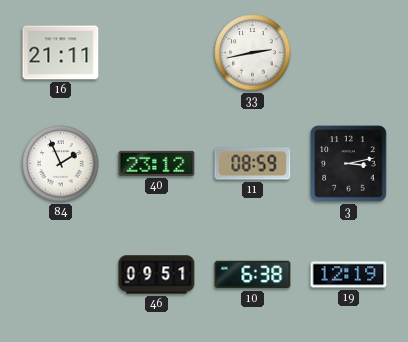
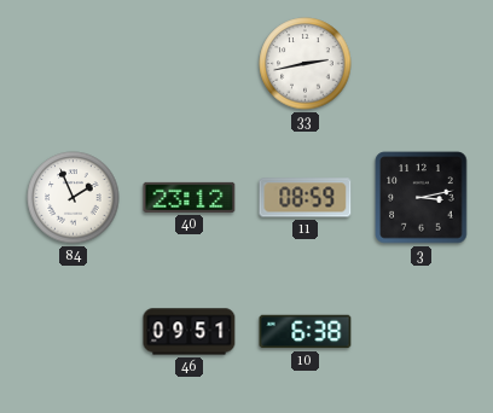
16: 21:11 -> none (61, 53)
19: 12:19 -> none (349, 275)
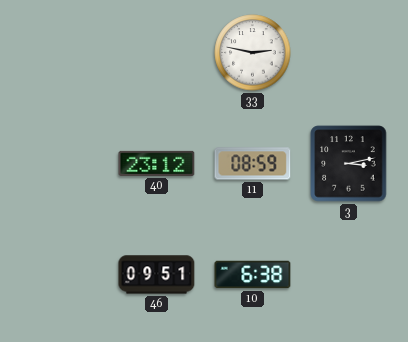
33: 2:43 -> 2:47 (253, 53)
84: 1:56 -> none (74, 198)
